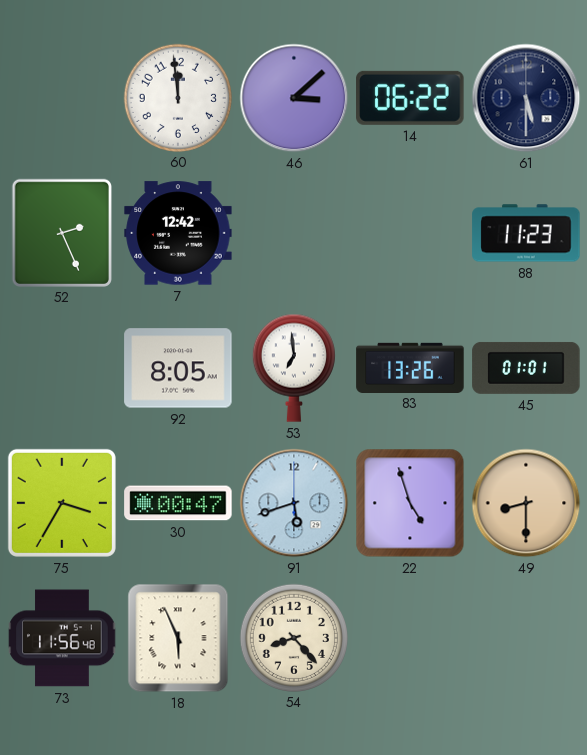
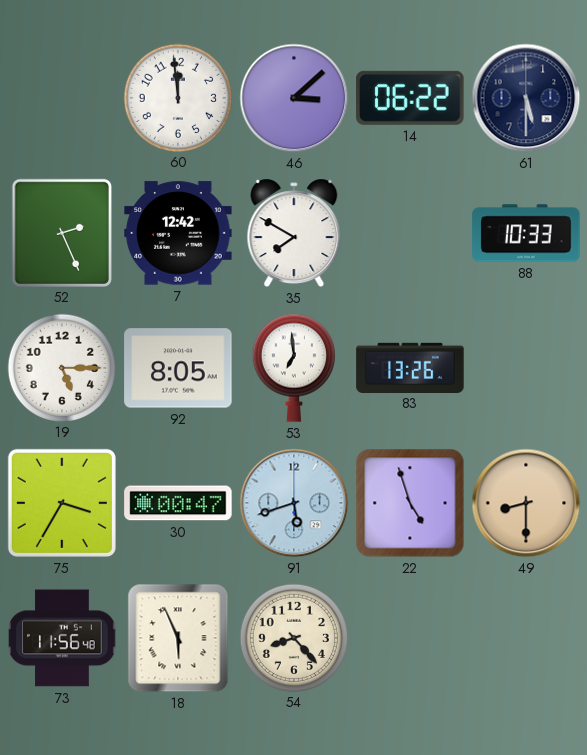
35: none -> 7:50 (294, 233)
88: 11:23 -> 10:33 (526, 233)
19: none -> 5:15 (61, 367)
45: 01:01 -> none (526, 368)
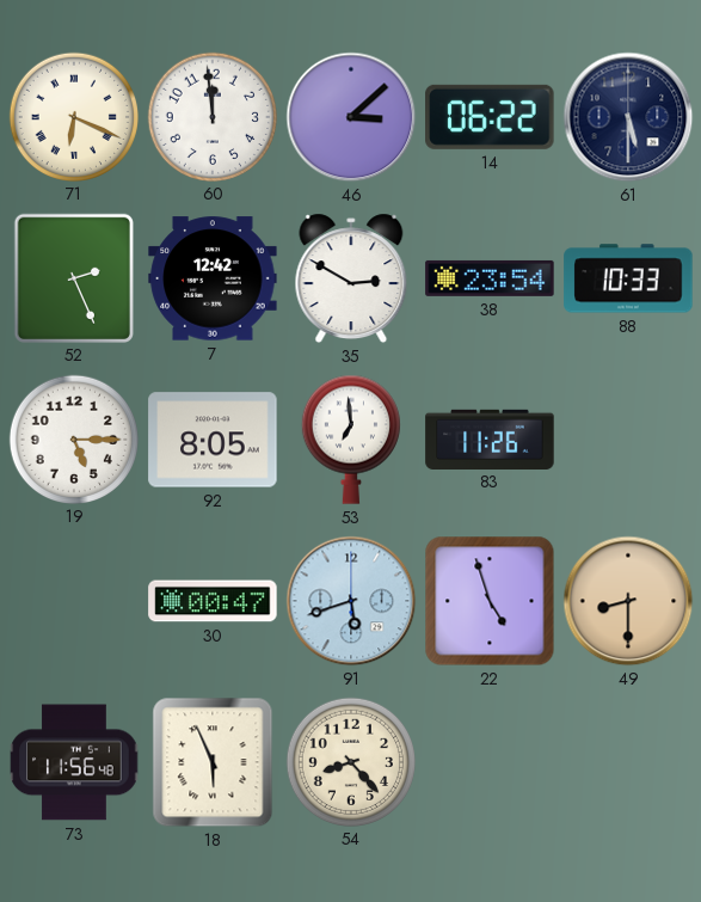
71: none -> 6:19 (73, 116)
35: 7:50 -> 2:50 (351, 278)
38: none -> 23:54 (490, 278)
83: 13:26 -> 11:26 (490, 438)
75: 3:35 -> none (62, 503)
